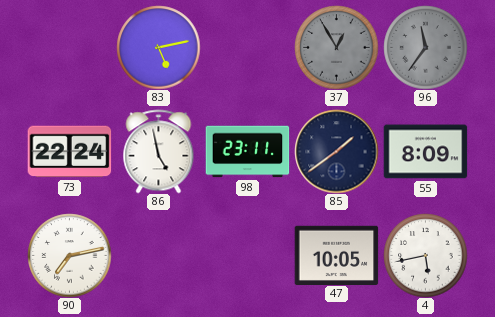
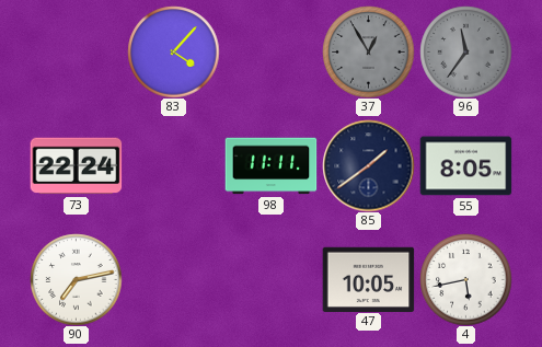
83: 5:13 -> 4:07 (173, 51)
86: 4:58 -> none (159, 151)
98: 23:11 -> 11:11 (270, 166)
55: 8:09 -> 8:05 (465, 166)
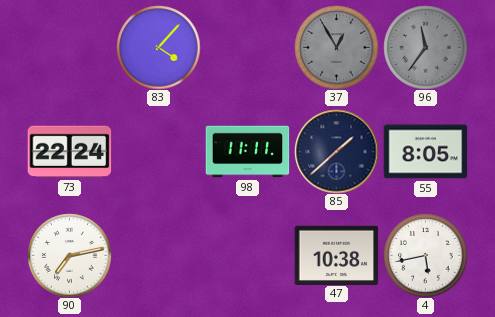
85: 1:39 -> 1:38 (336, 151)
47: 10:05 -> 10:38 (336, 255)
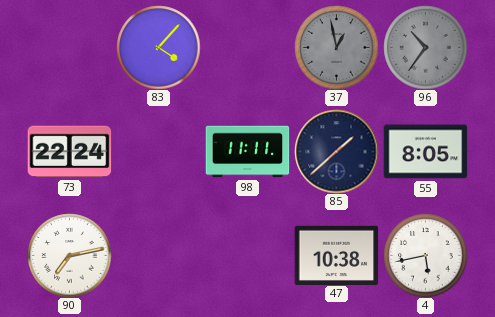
37: 12:55 -> 12:58 (336, 47)
96: 11:36 -> 10:36 (425, 47)
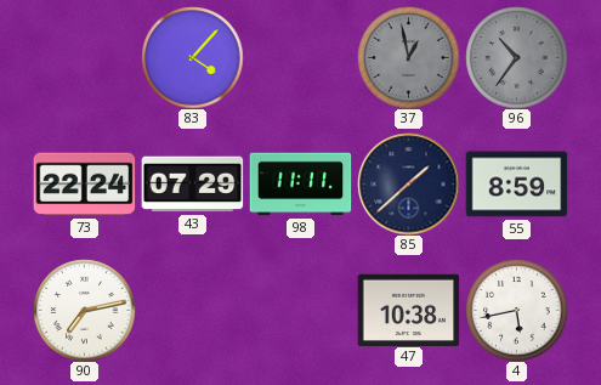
43: none -> 07:29 (192, 185)
55: 8:05 -> 8:59 (516, 185)
